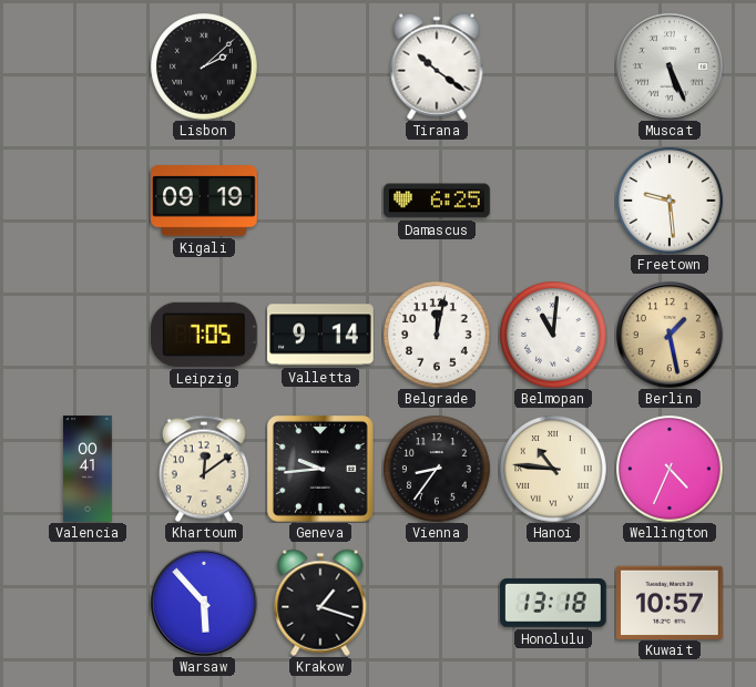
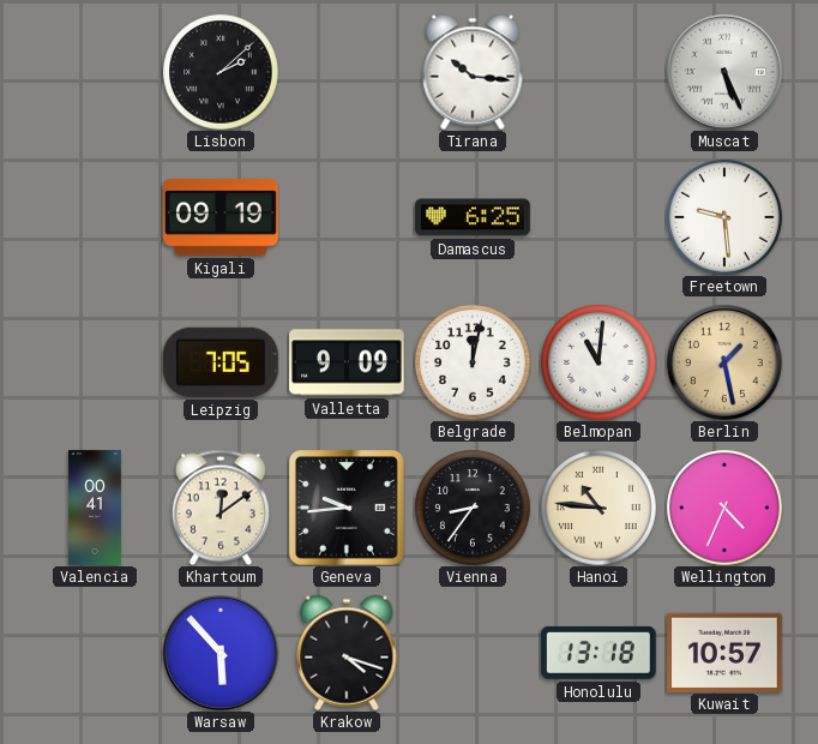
Tirana: 10:21 -> 10:16 (473, 72)
Valletta: 9:14 -> 9:09 (347, 362)
Krakow: 1:18 -> 4:18 (347, 653)
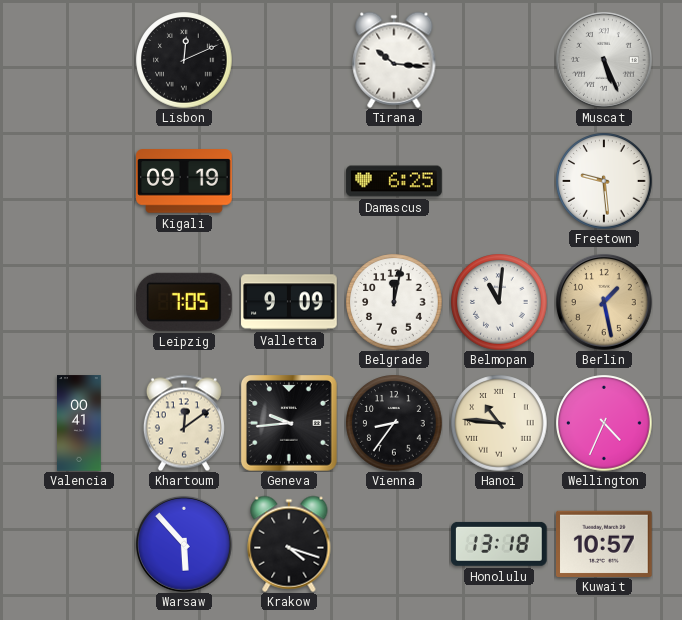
Lisbon: 2:08 -> 12:11 (184, 60)
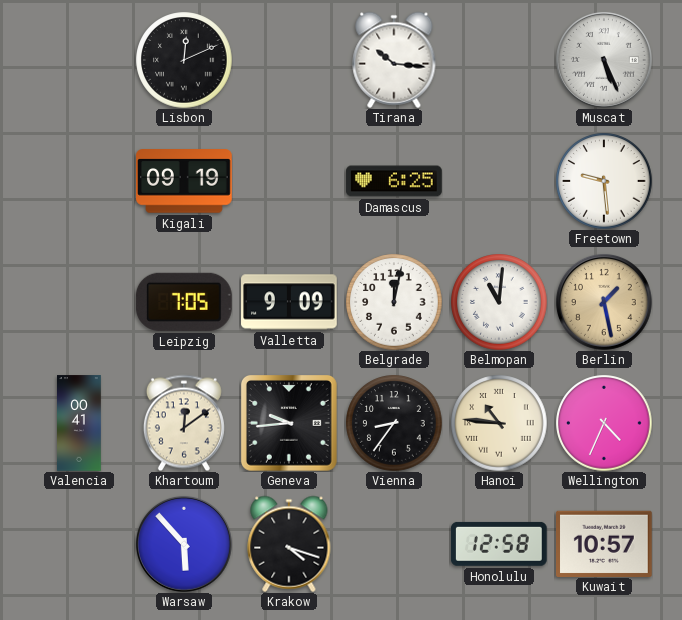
Honolulu: 13:18 -> 12:58 (499, 544)
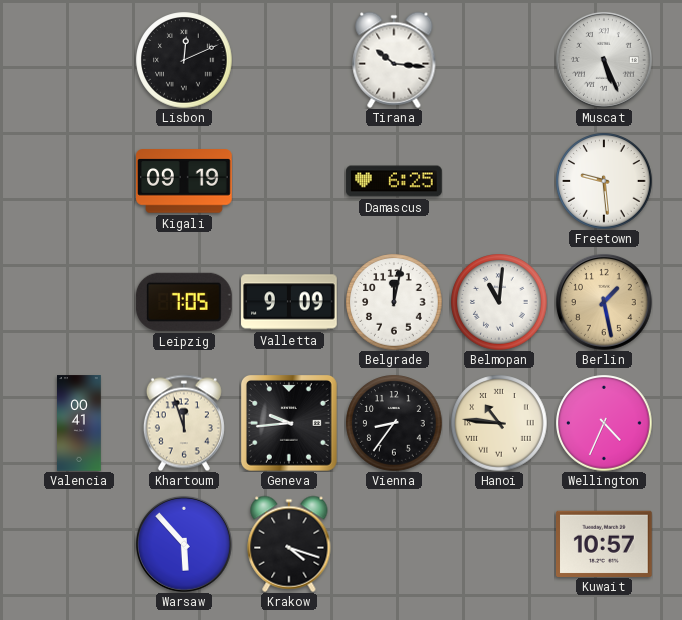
Khartoum: 12:09 -> 11:57 (184, 423)
Honolulu: 12:58 -> none (499, 544)
